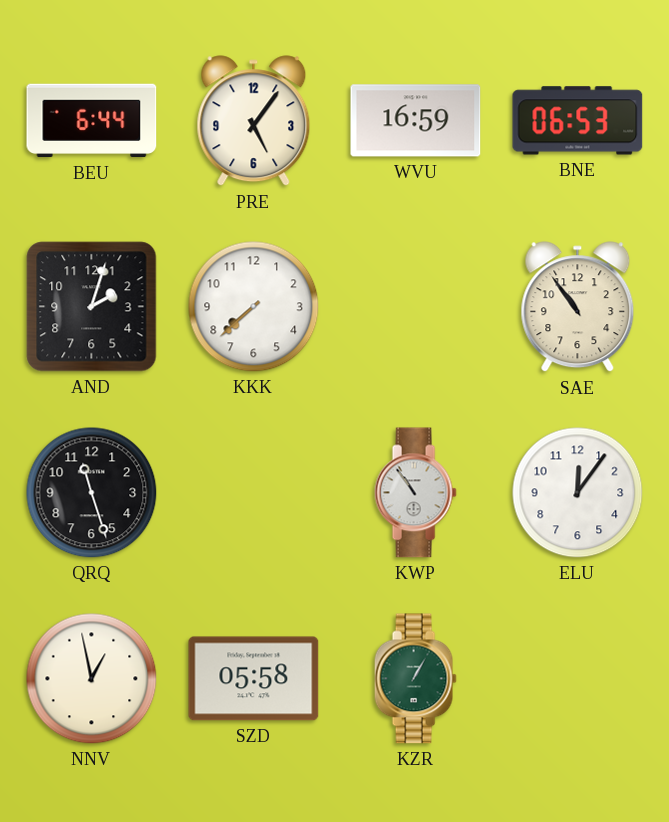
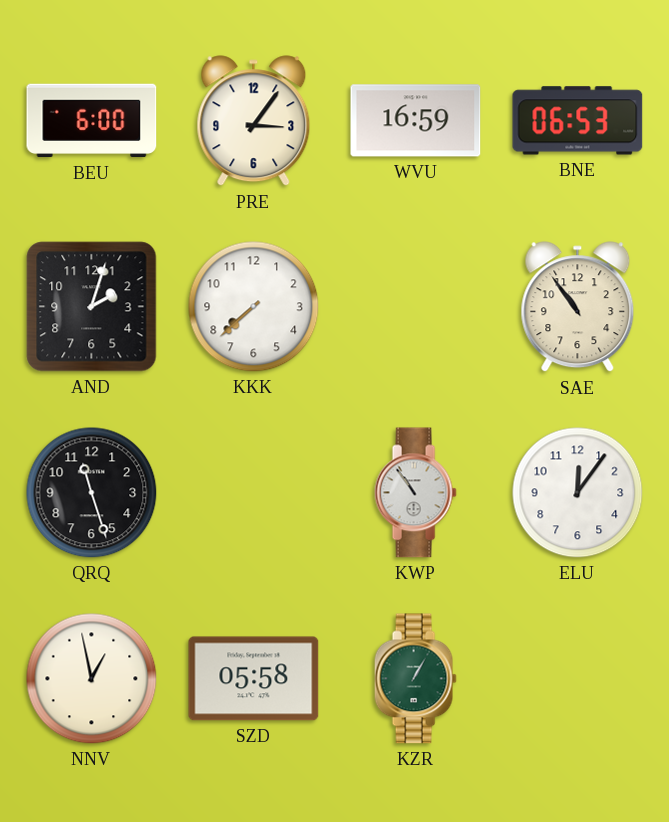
BEU: 6:44 -> 6:00 (92, 121)
PRE: 5:06 -> 3:06 (254, 121)
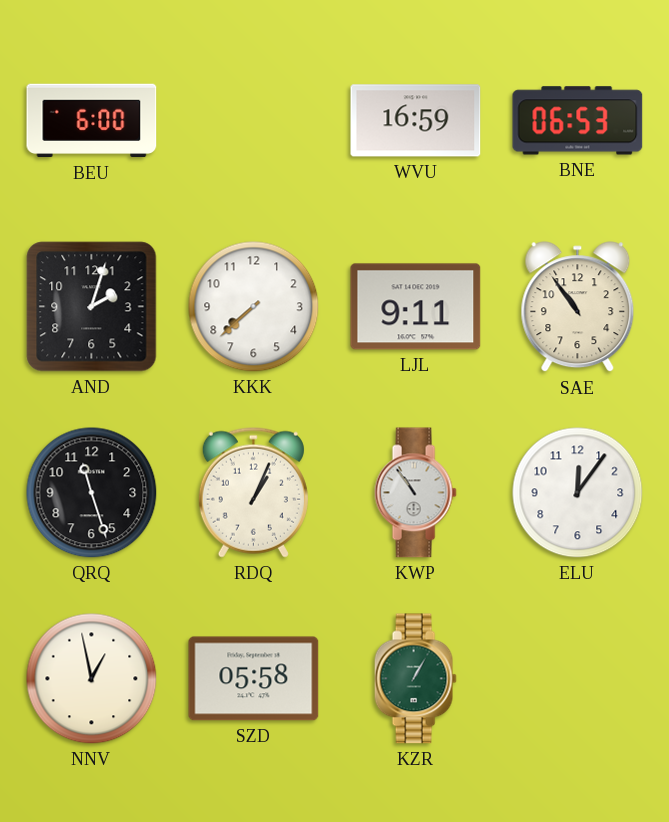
PRE: 3:06 -> none (254, 121)
LJL: none -> 9:11 (416, 307)
RDQ: none -> 1:04 (253, 492)
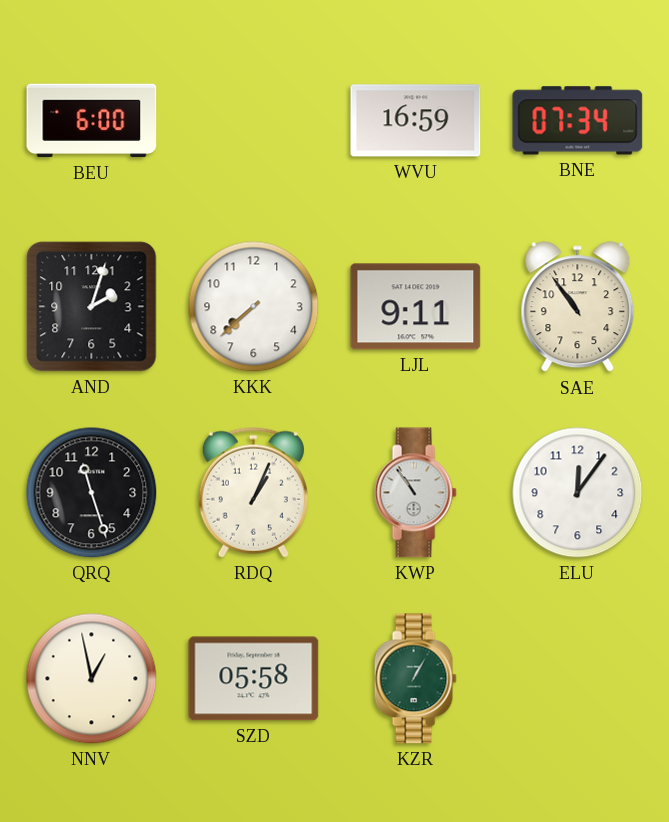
BNE: 06:53 -> 07:34 (578, 121)
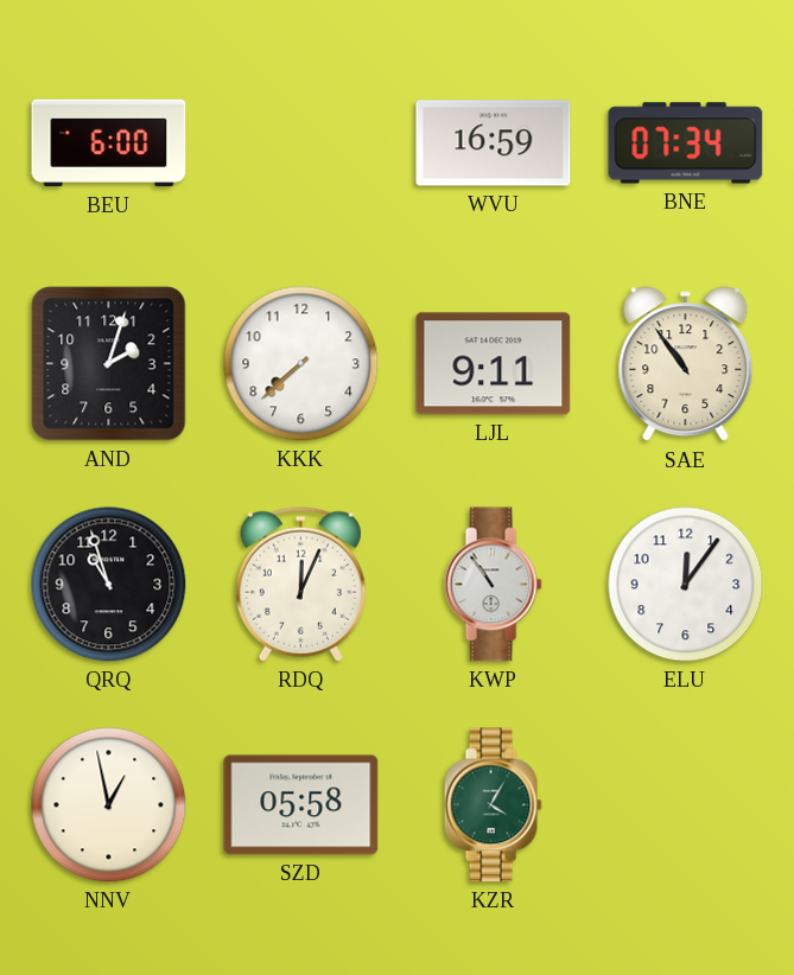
QRQ: 11:27 -> 10:57 (109, 585)
RDQ: 1:04 -> 12:04 (300, 584)
KZR: 1:05 -> 4:05 (493, 805)
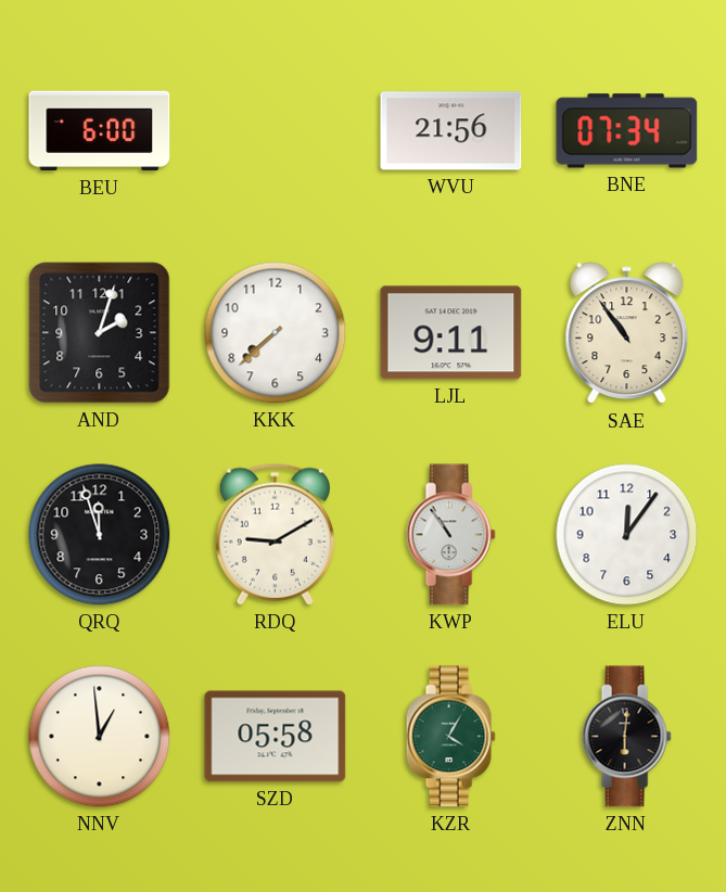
WVU: 16:59 -> 21:56 (451, 131)
QRQ: 10:57 -> 11:57 (100, 535)
RDQ: 12:04 -> 9:10 (275, 534)
NNV: 12:58 -> 12:59 (100, 737)
ZNN: none -> 6:01 (626, 737)
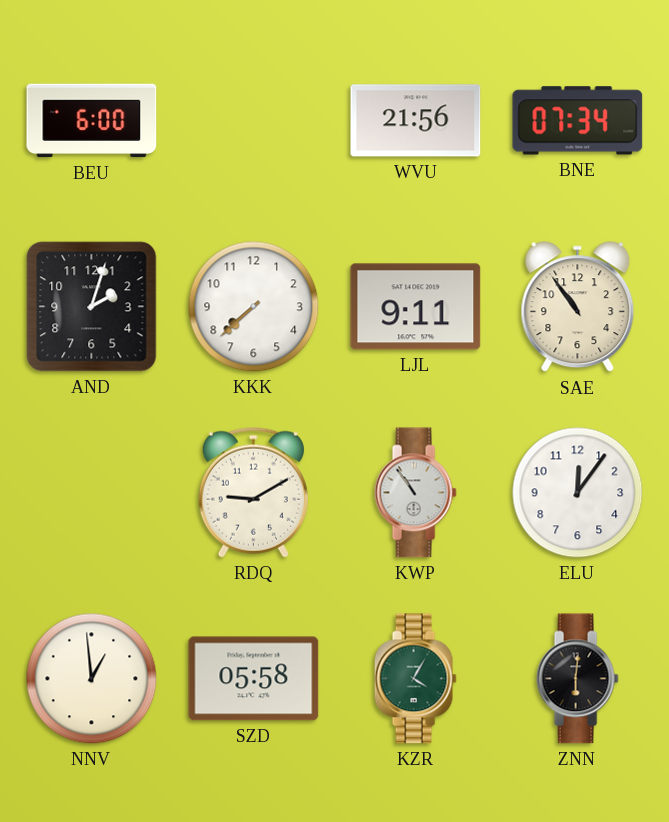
QRQ: 11:57 -> none (100, 535)
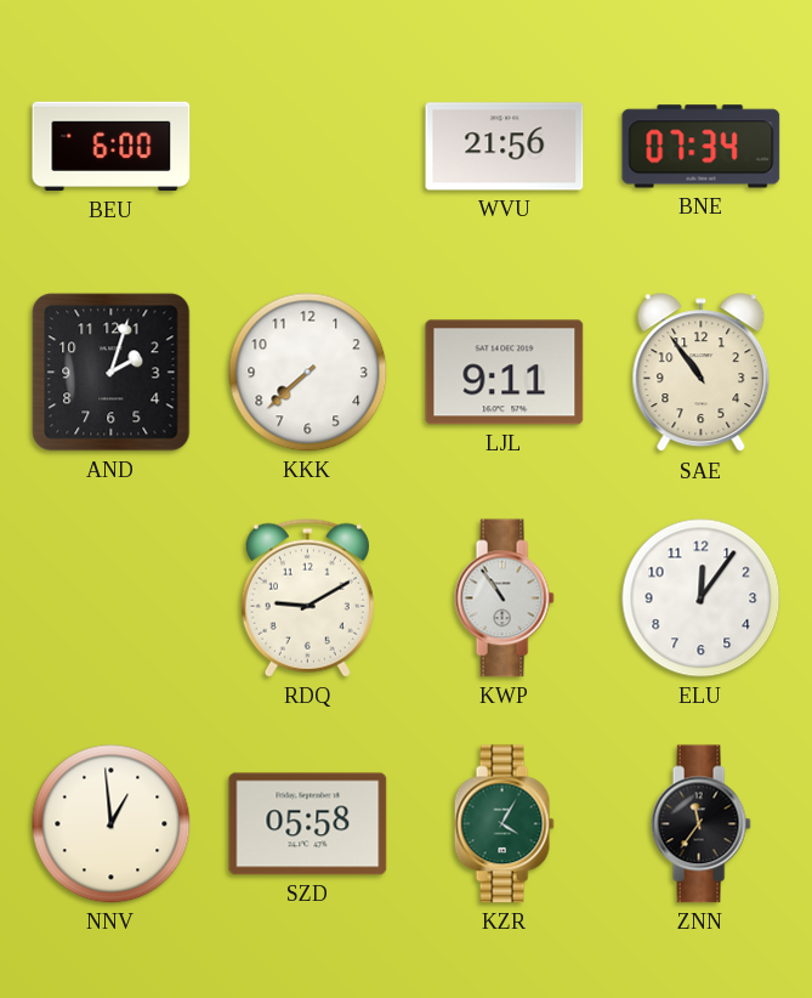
ZNN: 6:01 -> 11:36 (700, 824)
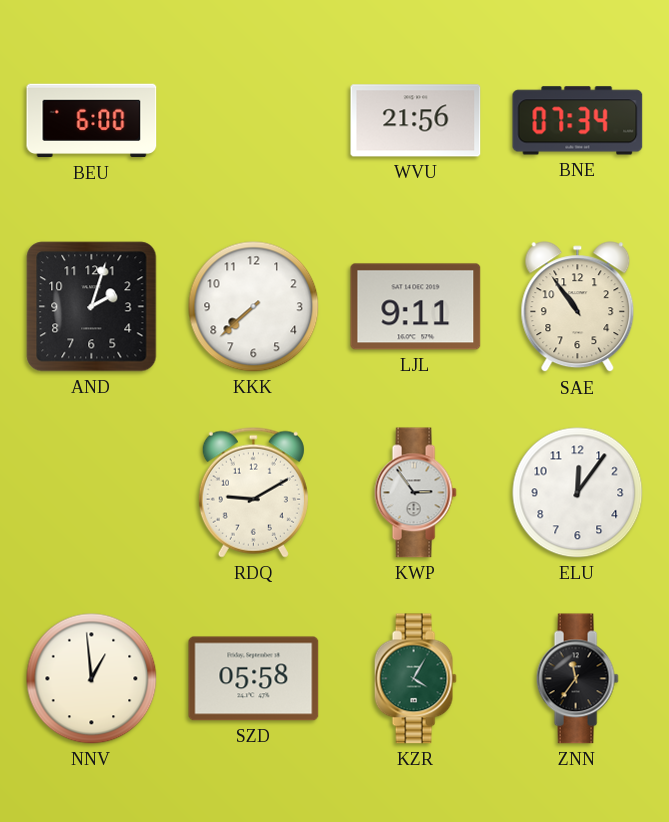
KWP: 10:54 -> 2:54 (415, 493)
